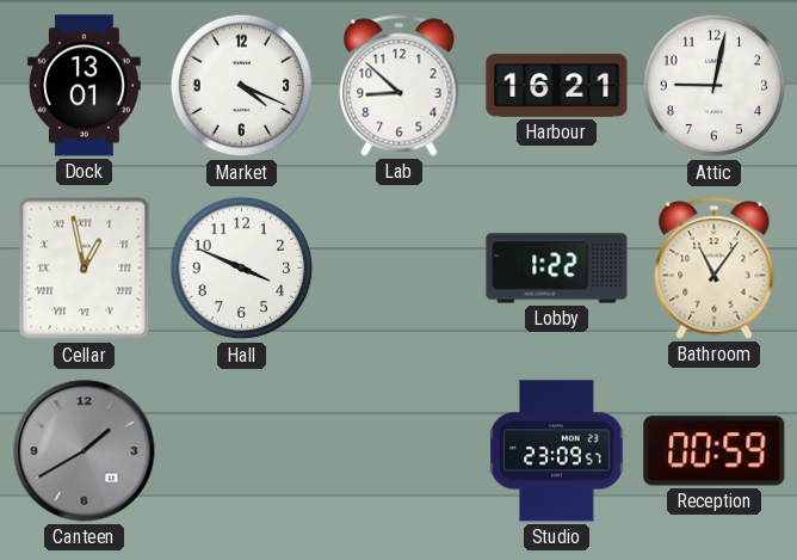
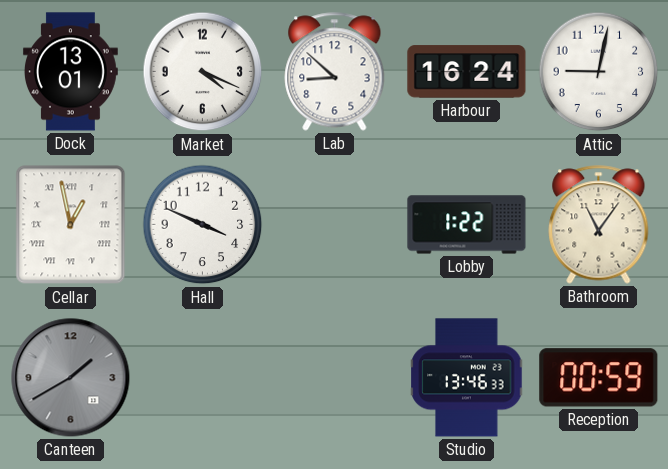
Harbour: 16:21 -> 16:24 (467, 72)
Studio: 23:09 -> 13:46 (467, 378)
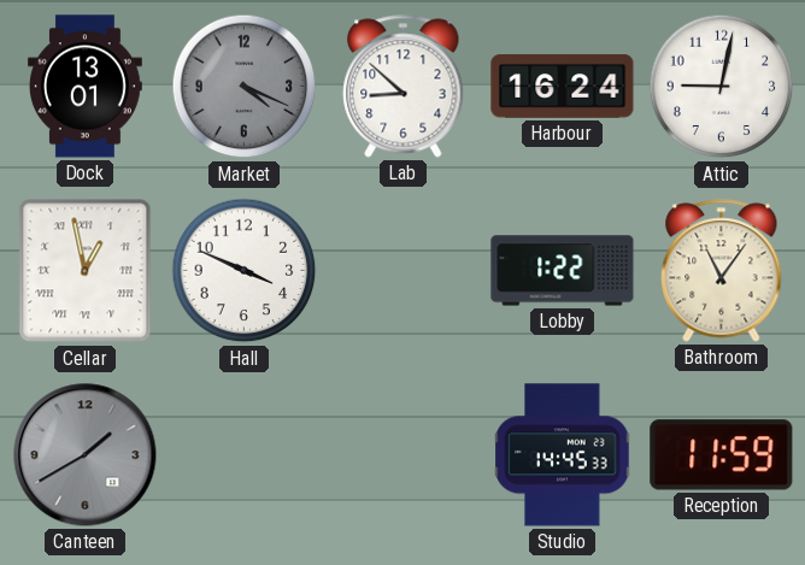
Market dial: white -> grey (245, 87)
Studio: 13:46 -> 14:45 (563, 455)
Reception: 00:59 -> 11:59 (722, 455)
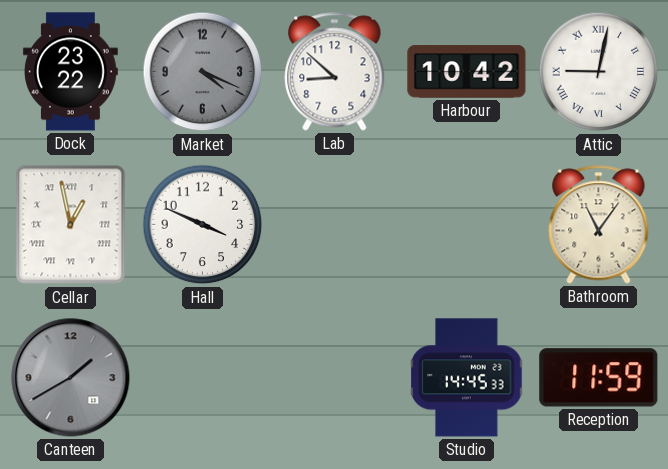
Dock: 13:01 -> 23:22 (70, 72)
Harbour: 16:24 -> 10:42 (467, 72)
Attic numerals: Arabic -> Roman (599, 72)
Lobby: 1:22 -> none (563, 271)
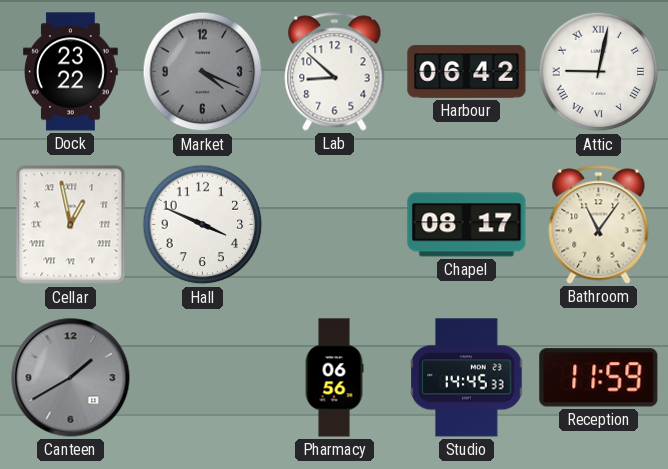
Harbour: 10:42 -> 06:42 (467, 72)
Chapel: none -> 08:17 (467, 225)
Pharmacy: none -> 06:56 (334, 378)
